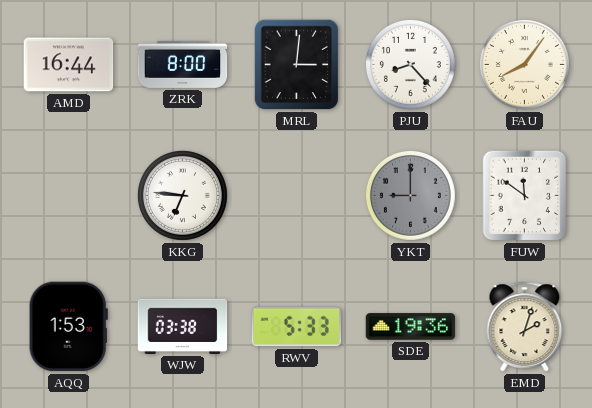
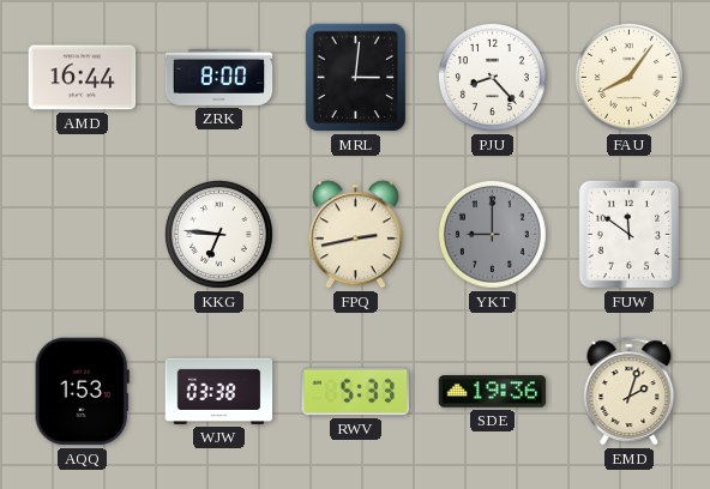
FPQ: none -> 2:43 (355, 235)
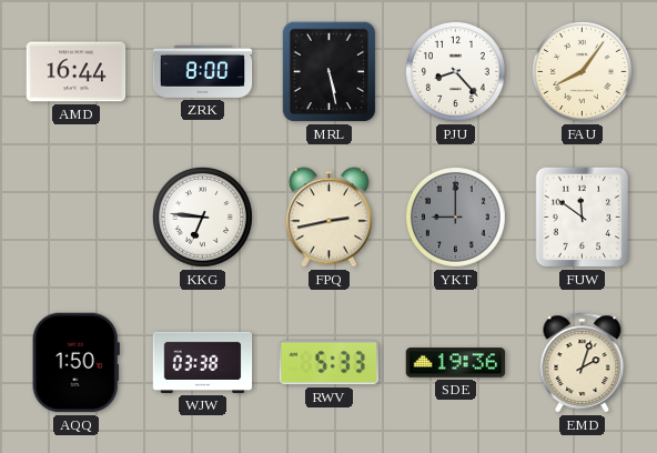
MRL: 3:01 -> 5:28 (330, 72)
AQQ: 1:53 -> 1:50 (75, 363)
